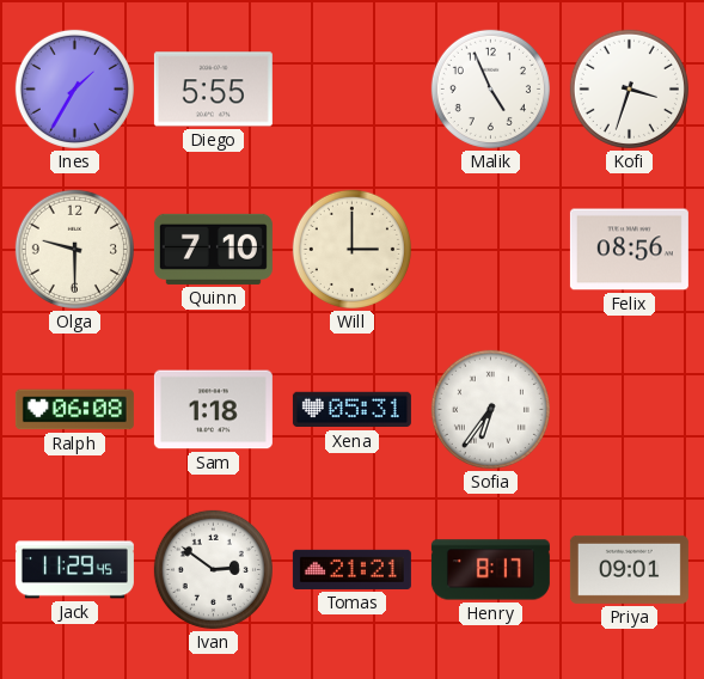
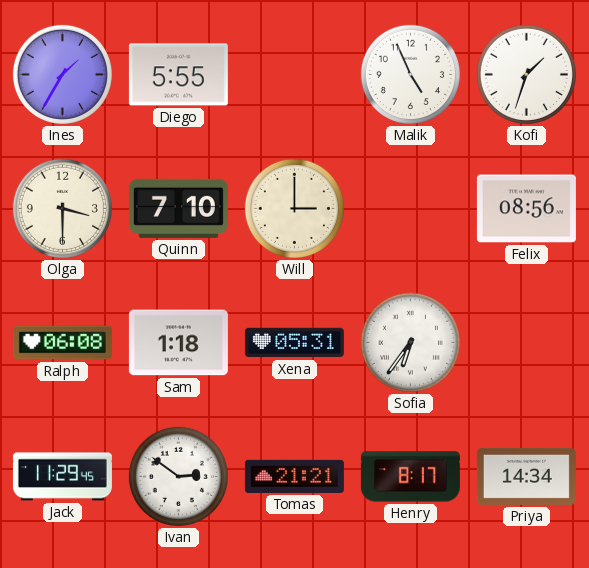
Kofi: 3:33 -> 1:33 (526, 74)
Olga: 9:30 -> 3:30 (62, 208)
Priya: 09:01 -> 14:34 (526, 476)
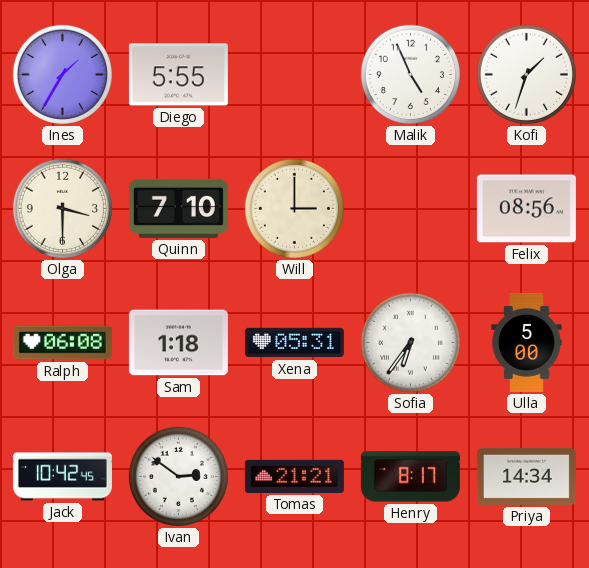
Ulla: none -> 5:00 (527, 342)
Jack: 11:29 -> 10:42 (62, 477)
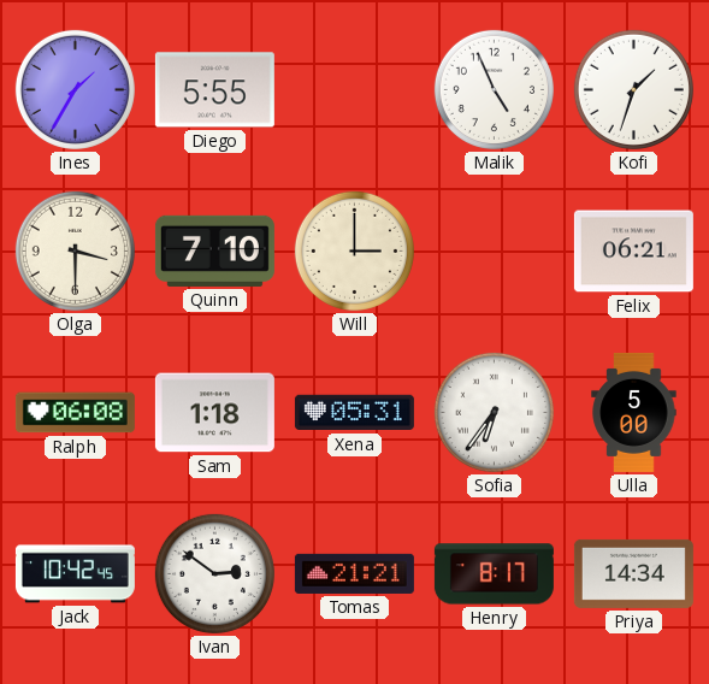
Felix: 08:56 -> 06:21 (633, 252)
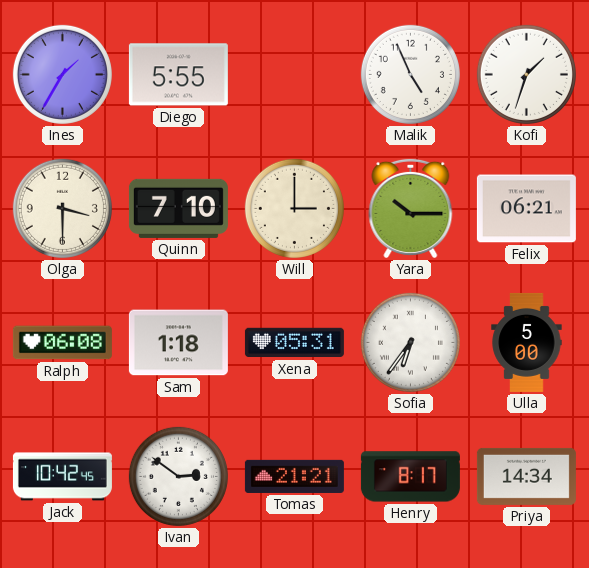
Yara: none -> 10:15 (411, 208)
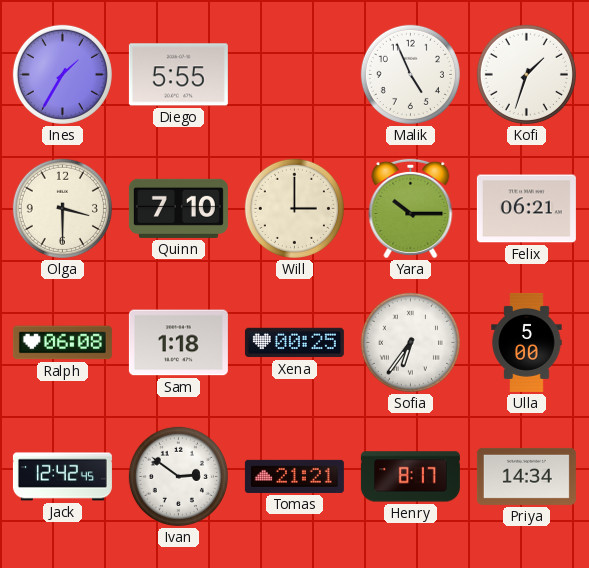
Xena: 05:31 -> 00:25 (294, 343)
Jack: 10:42 -> 12:42 (62, 477)
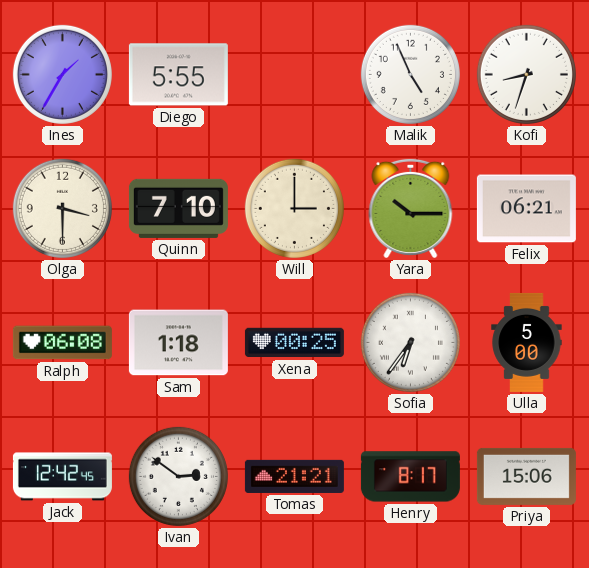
Kofi: 1:33 -> 8:33 (526, 74)
Priya: 14:34 -> 15:06 (526, 476)
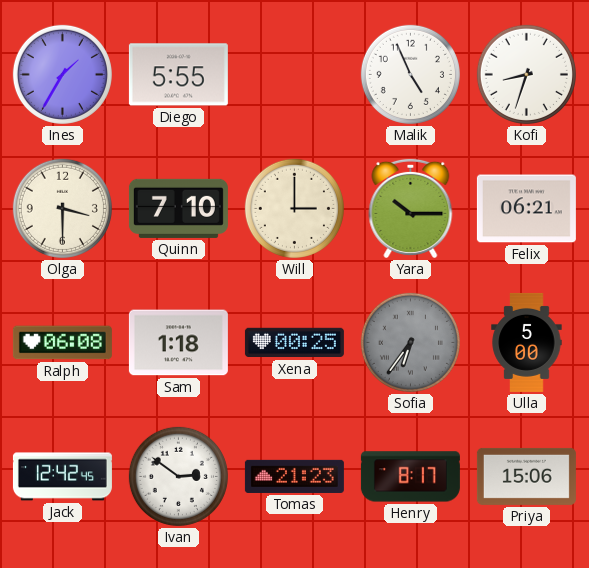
Sofia dial: white -> grey (410, 342)
Tomas: 21:21 -> 21:23 (294, 476)
